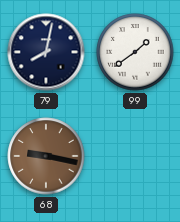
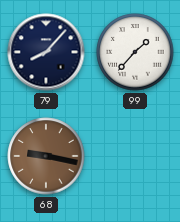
79: 8:02 -> 8:07 (46, 52)
99: 1:39 -> 1:37 (135, 52)
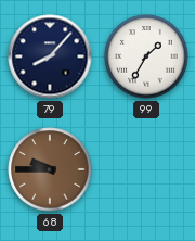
99: 1:37 -> 1:35 (146, 56)
68: 9:17 -> 9:45 (50, 169)
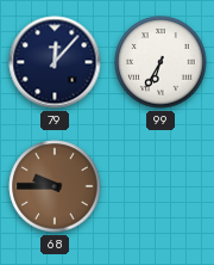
79: 8:07 -> 12:07 (55, 62)
99: 1:35 -> 6:35 (160, 62)
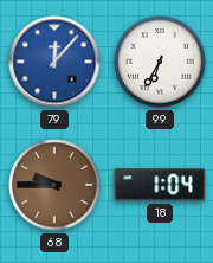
79 dial: navy -> blue (54, 62)
18: none -> 1:04 (160, 185)
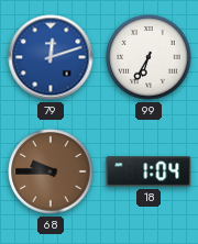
79: 12:07 -> 12:12 (51, 57)
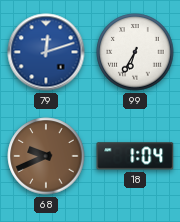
68: 9:45 -> 9:41 (46, 156)
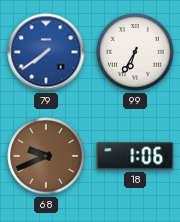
79: 12:12 -> 7:39 (46, 52)
18: 1:04 -> 1:06 (135, 156)
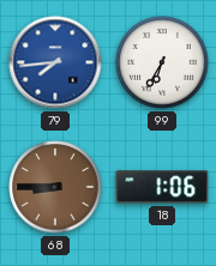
79: 7:39 -> 7:44 (55, 62)
68: 9:41 -> 8:45 (55, 187)
